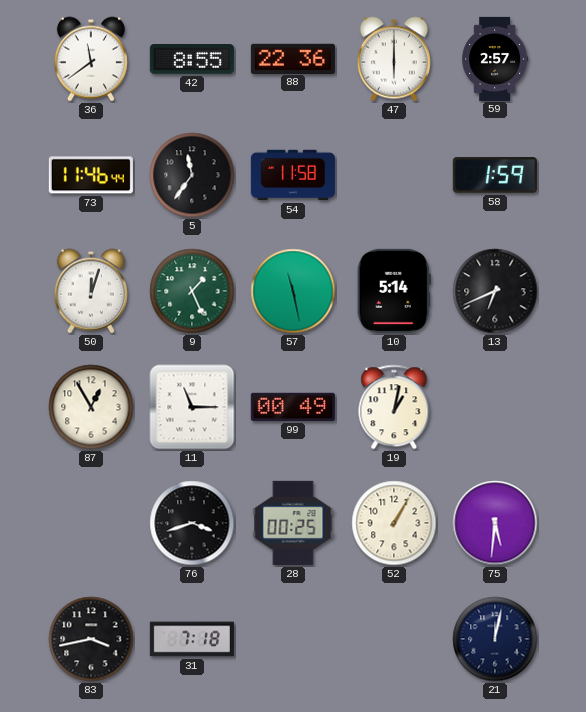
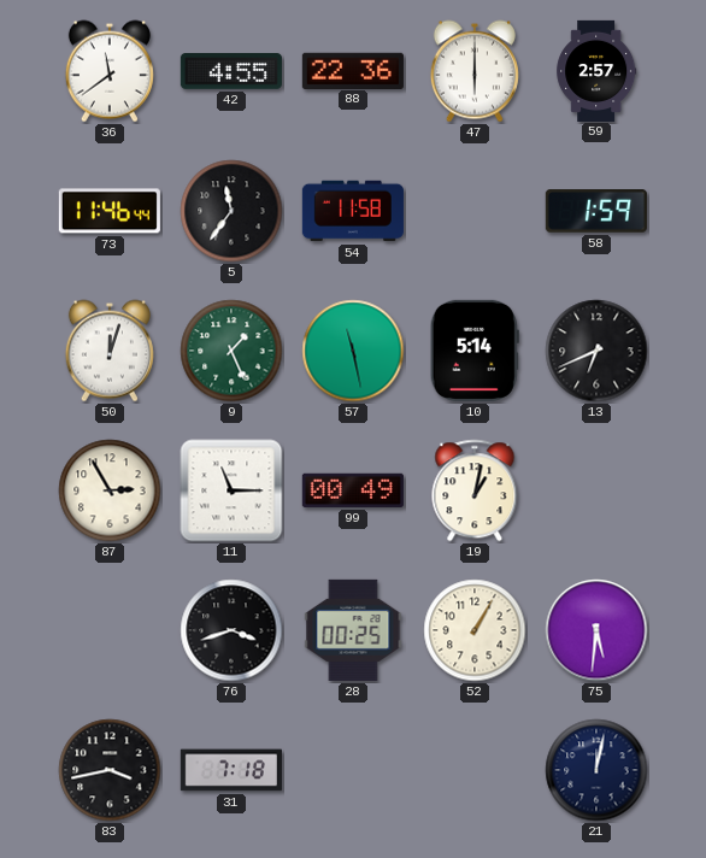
42: 8:55 -> 4:55 (231, 72)
87: 12:55 -> 2:55 (110, 490)
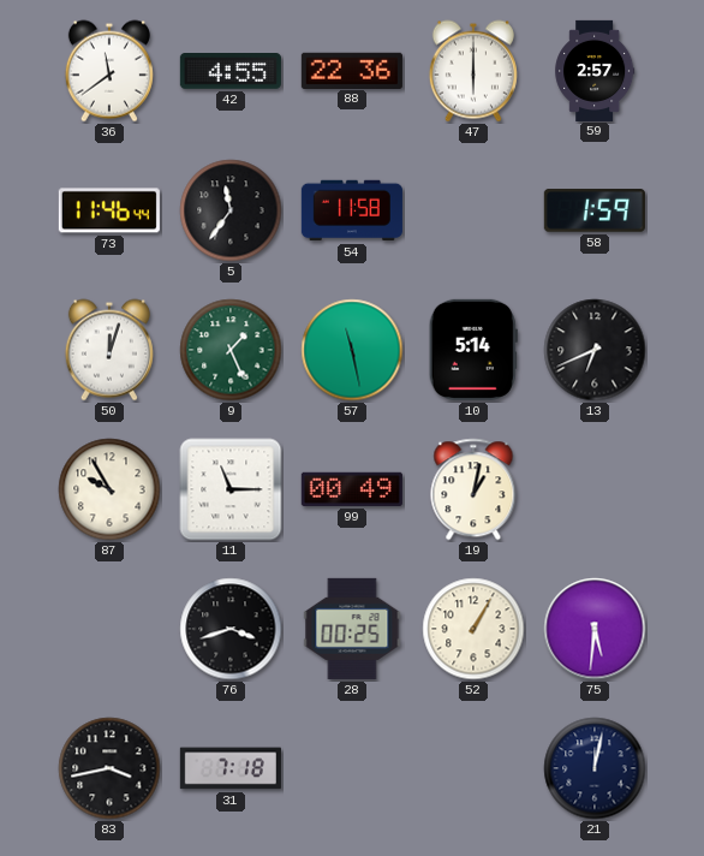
87: 2:55 -> 9:55 (109, 489)
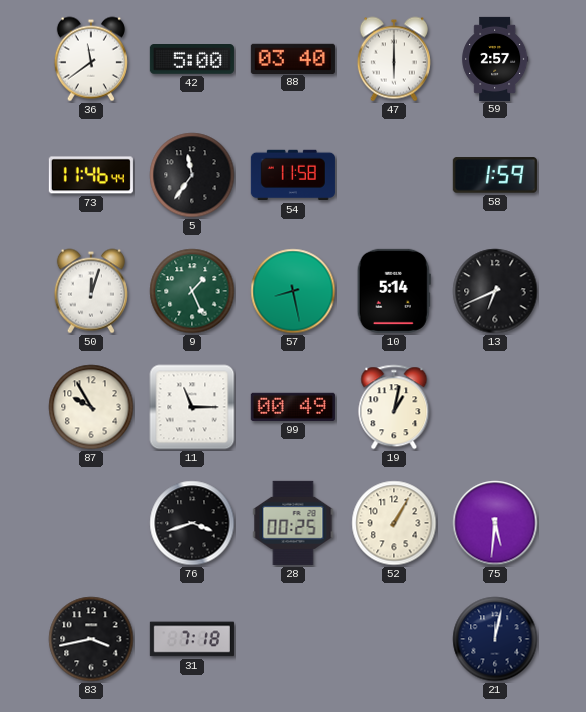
42: 4:55 -> 5:00 (192, 60)
88: 22:36 -> 03:40 (293, 58)
57: 11:28 -> 8:28 (293, 291)
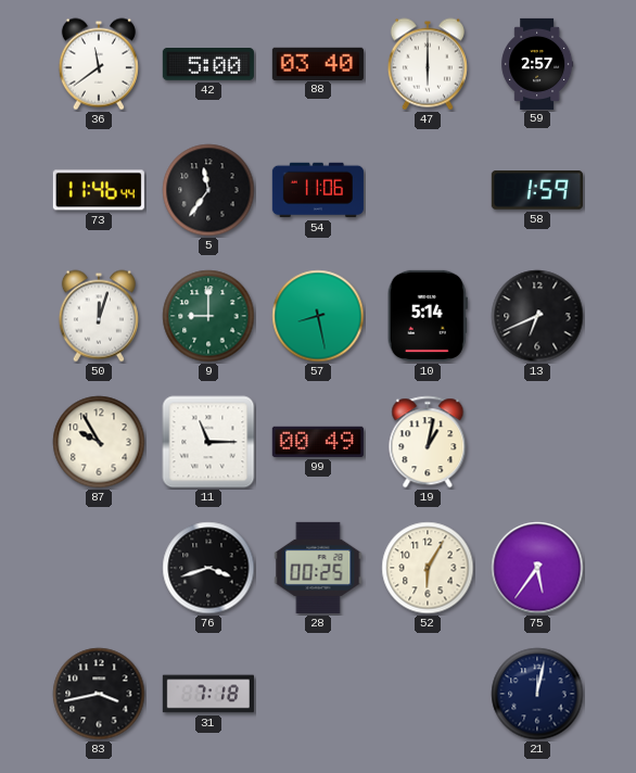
54: 11:58 -> 11:06 (318, 190)
9: 1:26 -> 9:00 (208, 316)
52: 1:05 -> 6:05 (428, 568)
75: 5:31 -> 5:36 (537, 568)
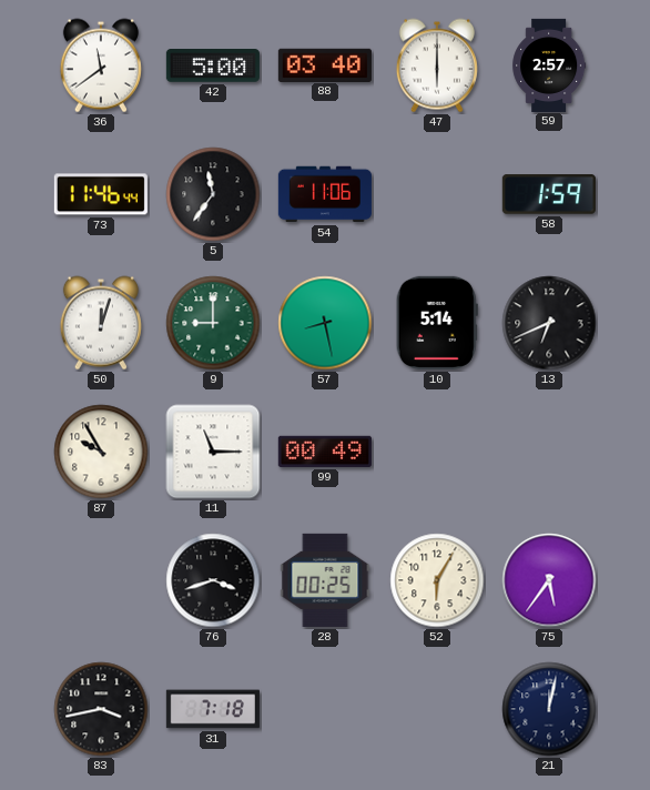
19: 1:02 -> none (428, 442)
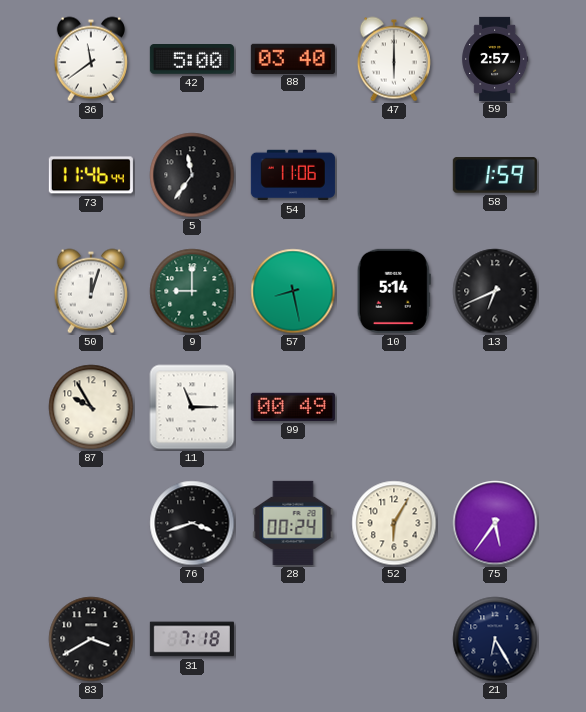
28: 00:25 -> 00:24 (293, 523)
83: 3:43 -> 3:40 (91, 639)
21: 12:02 -> 6:25 (495, 639)
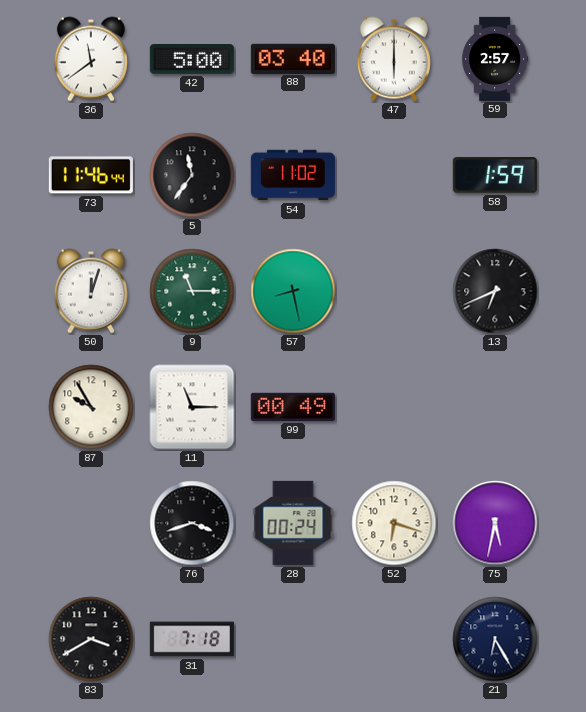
54: 11:06 -> 11:02 (293, 175)
9: 9:00 -> 11:15 (192, 291)
10: 5:14 -> none (394, 291)
52: 6:05 -> 6:18 (394, 523)
75: 5:36 -> 5:32 (495, 523)
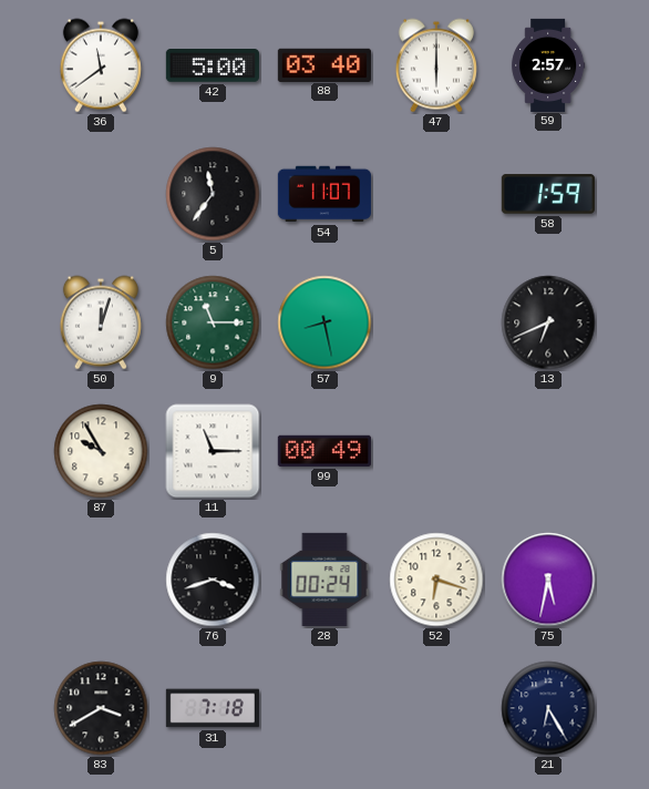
73: 11:46 -> none (91, 175)
54: 11:02 -> 11:07 (324, 194)
